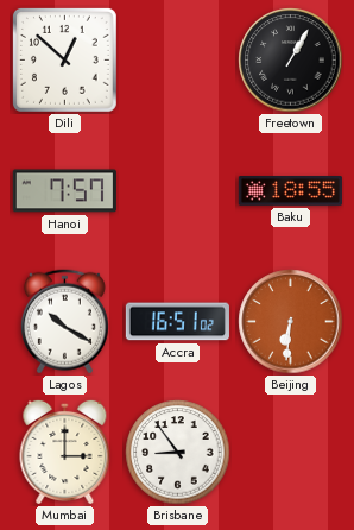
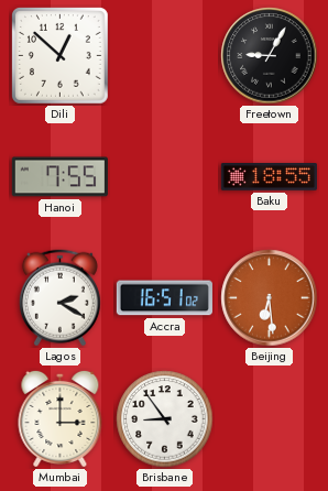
Freetown: 1:05 -> 9:05 (270, 56)
Hanoi: 7:57 -> 7:55 (59, 177)
Lagos: 10:20 -> 2:20 (59, 298)
Beijing: 6:31 -> 6:29 (270, 298)
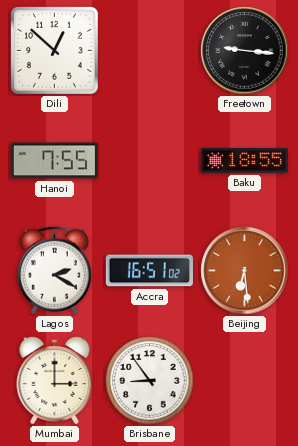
Freetown: 9:05 -> 9:16 (245, 51)
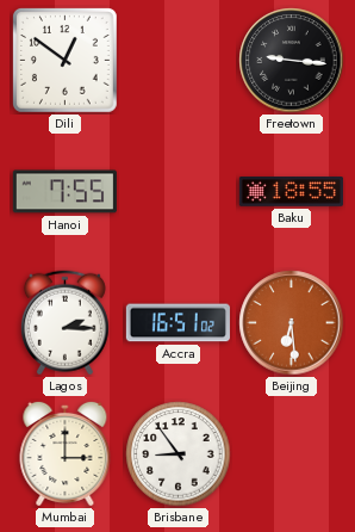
Dili: 12:52 -> 12:51 (64, 60)
Lagos: 2:20 -> 2:15 (64, 323)
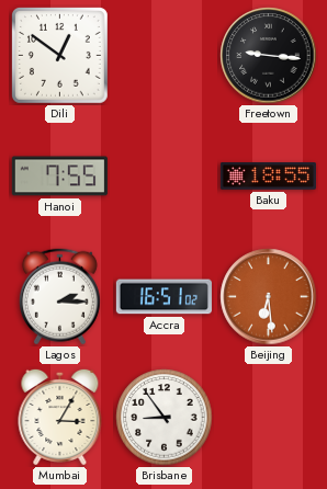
Mumbai: 3:00 -> 3:05 (60, 417)
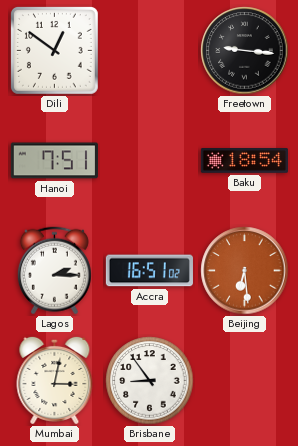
Hanoi: 7:55 -> 7:51 (54, 161)
Baku: 18:55 -> 18:54 (244, 161)
Mumbai: 3:05 -> 3:02 (55, 380)
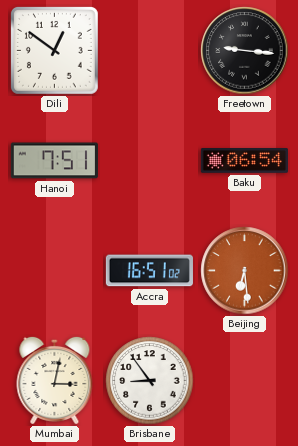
Baku: 18:54 -> 06:54 (244, 161)
Lagos: 2:15 -> none (54, 271)
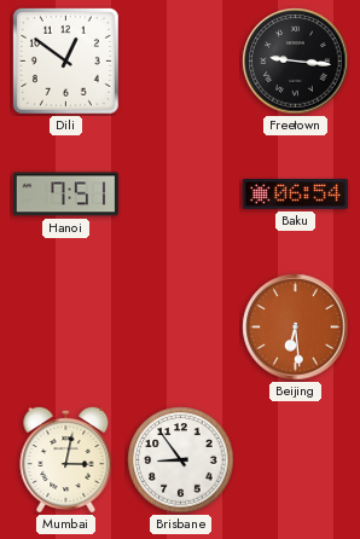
Accra: 16:51 -> none (149, 271)
